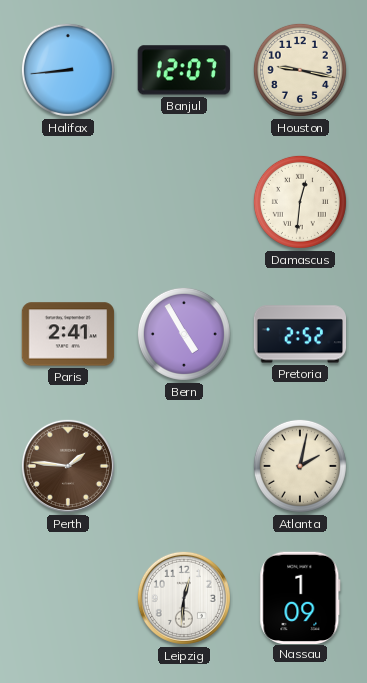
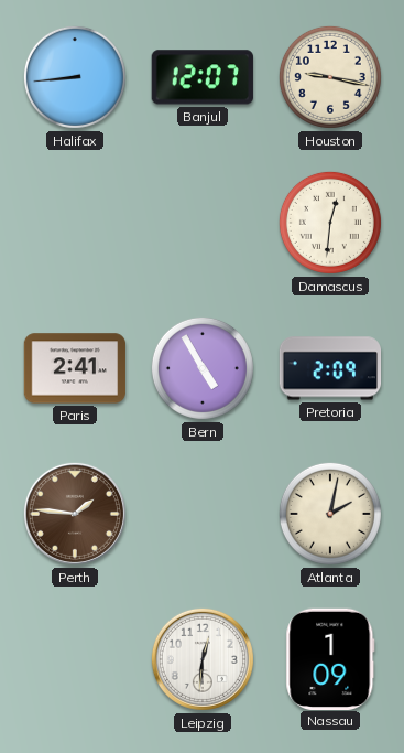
Pretoria: 2:52 -> 2:09 (330, 368)
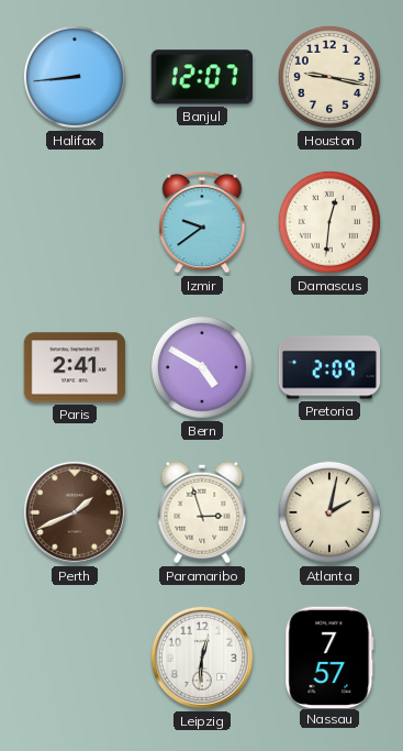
Izmir: none -> 9:39 (202, 222)
Bern: 4:55 -> 4:50 (202, 367)
Perth: 1:46 -> 1:41 (75, 512)
Paramaribo: none -> 2:57 (202, 512)
Nassau: 1:09 -> 7:57 (329, 656)
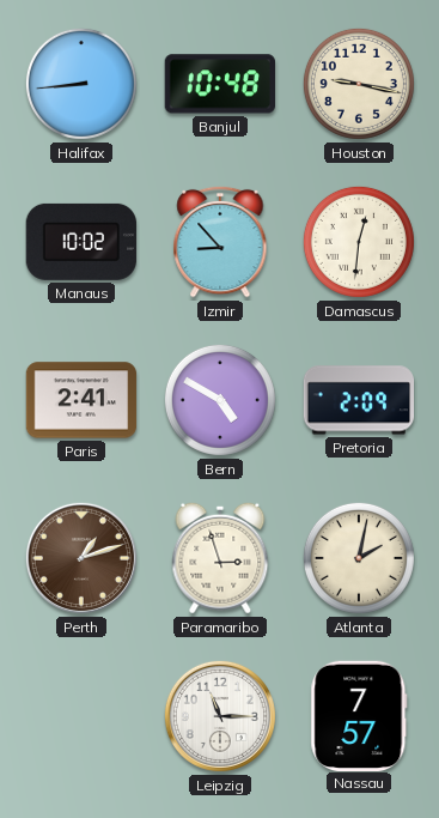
Banjul: 12:07 -> 10:48 (220, 84)
Manaus: none -> 10:02 (81, 242)
Izmir: 9:39 -> 8:53 (220, 242)
Perth: 1:41 -> 1:12 (81, 558)
Leipzig: 12:31 -> 11:15 (220, 716)
